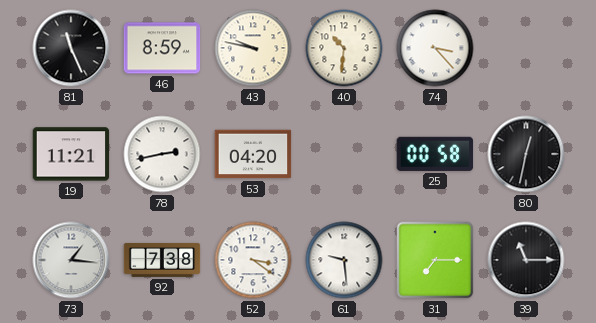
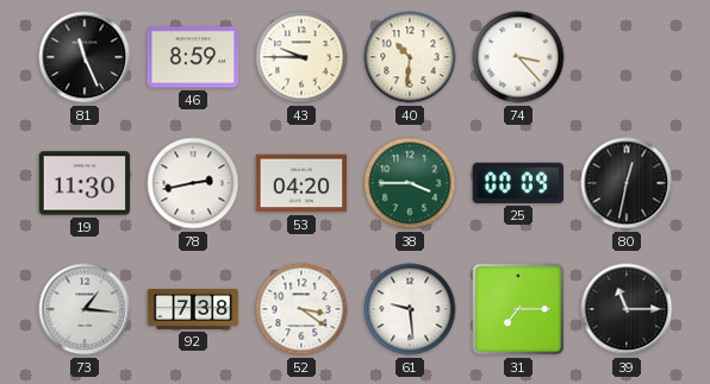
43: 9:47 -> 9:45 (301, 57)
19: 11:21 -> 11:30 (85, 183)
38: none -> 3:45 (410, 183)
25: 00:58 -> 00:09 (518, 183)
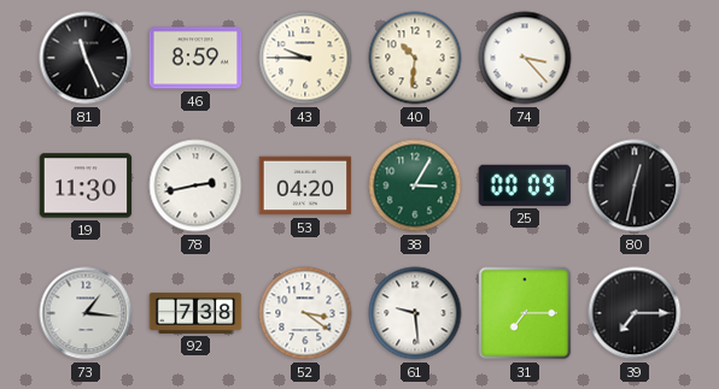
38: 3:45 -> 3:05 (415, 185)
39: 11:15 -> 7:15 (635, 313)
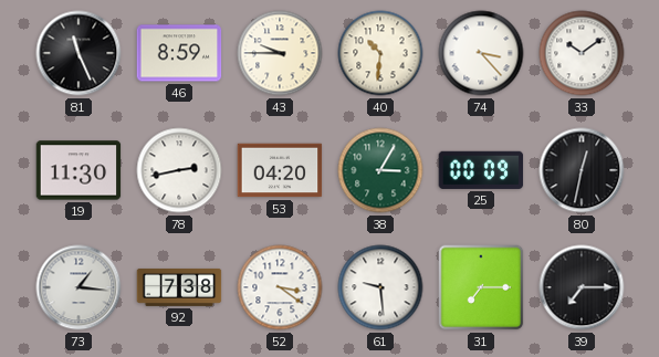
33: none -> 10:09 (582, 53)
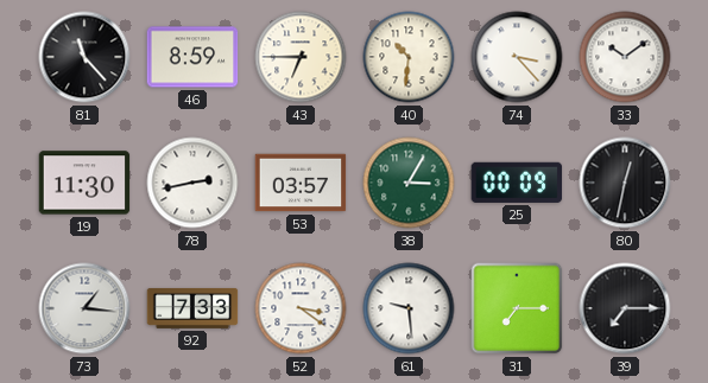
81: 11:26 -> 11:23 (84, 57)
43: 9:45 -> 6:45 (301, 57)
53: 04:20 -> 03:57 (301, 183)
92: 7:38 -> 7:33 (192, 308)
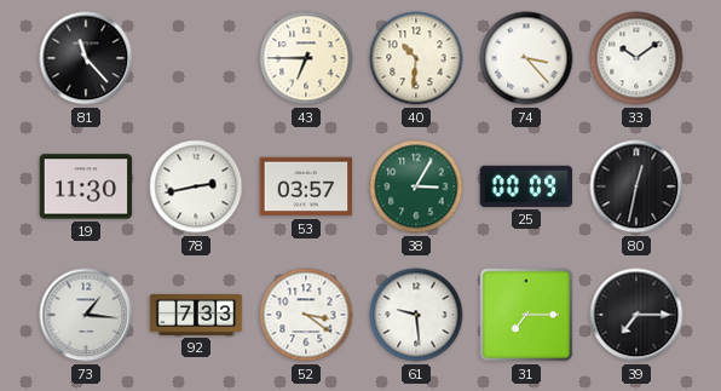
46: 8:59 -> none (192, 57)
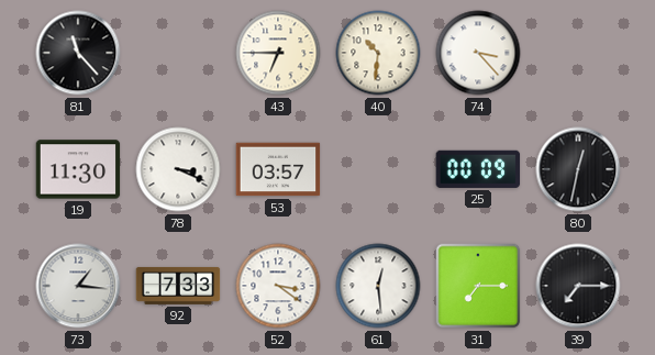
33: 10:09 -> none (636, 58)
78: 2:43 -> 3:19 (178, 169)
38: 3:05 -> none (416, 186)
61: 9:29 -> 12:29 (378, 286)
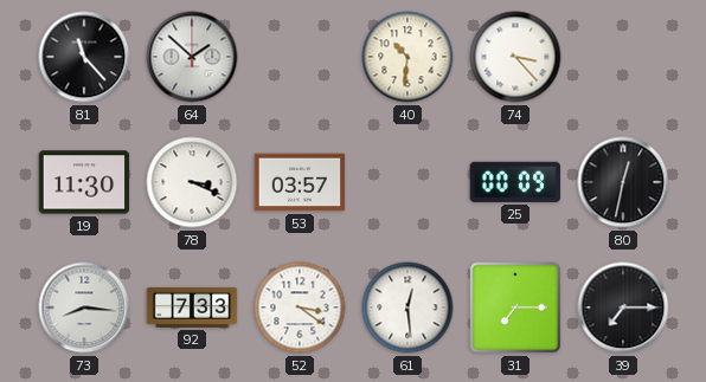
64: none -> 1:52 (192, 57)
43: 6:45 -> none (278, 53)
73: 1:16 -> 8:16 (84, 307)
